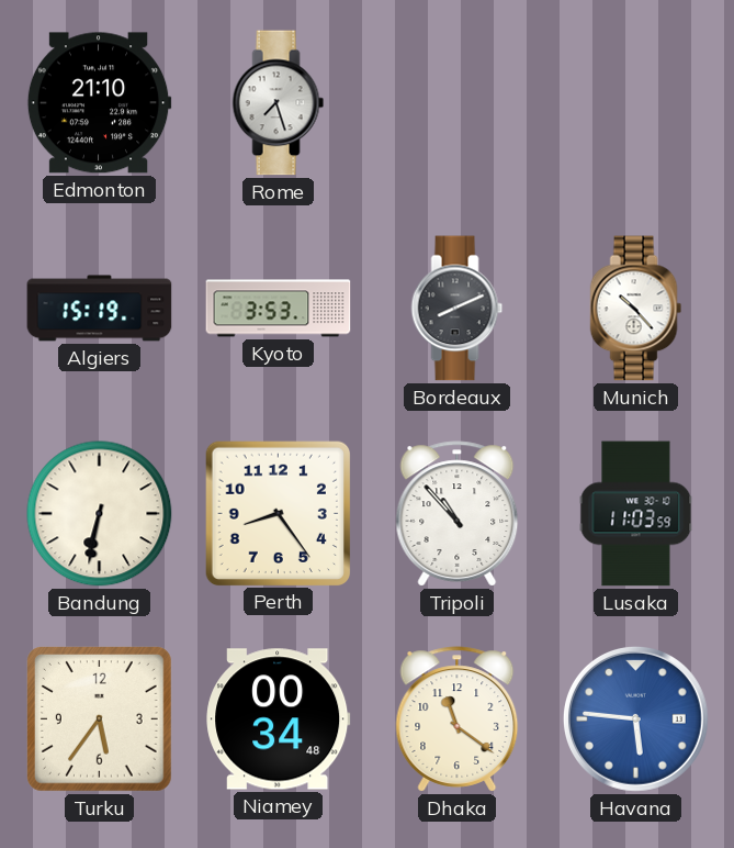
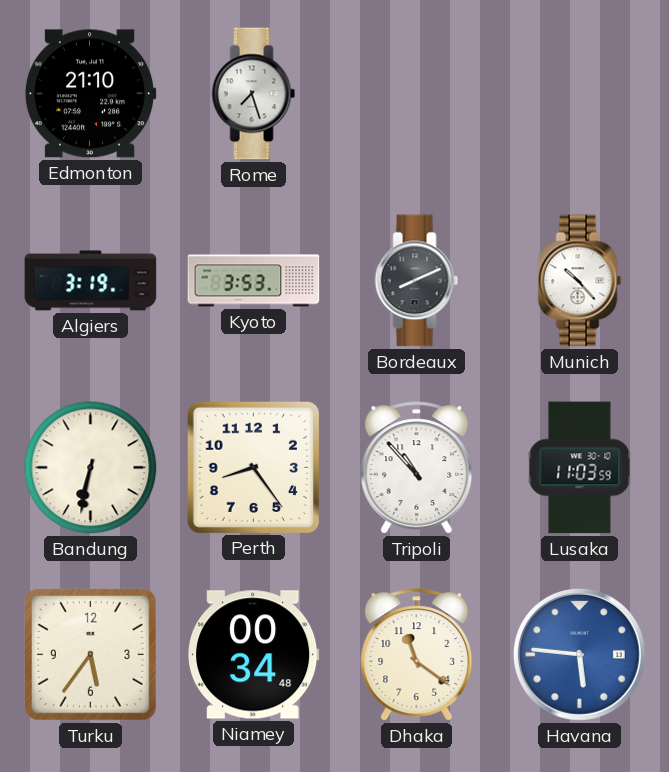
Algiers: 15:19 -> 3:19 (91, 281)
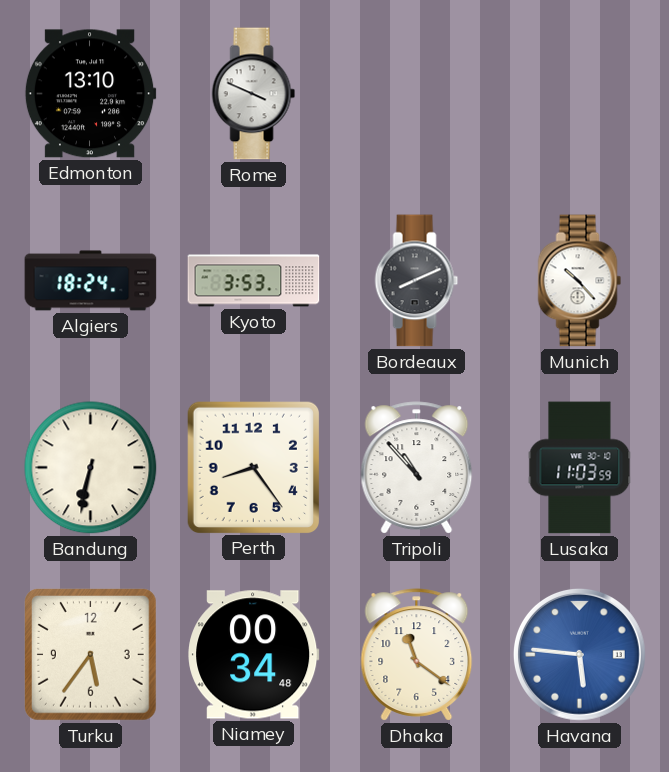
Edmonton: 21:10 -> 13:10 (90, 94)
Rome: 7:27 -> 3:49 (254, 94)
Algiers: 3:19 -> 18:24 (91, 281)
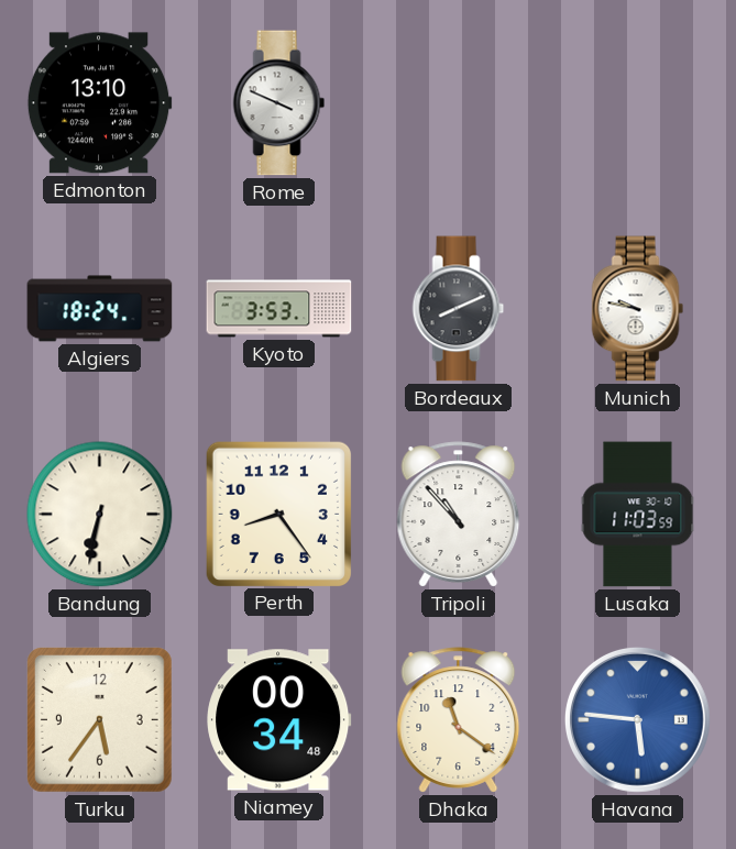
Munich: 10:23 -> 9:47 (638, 309)
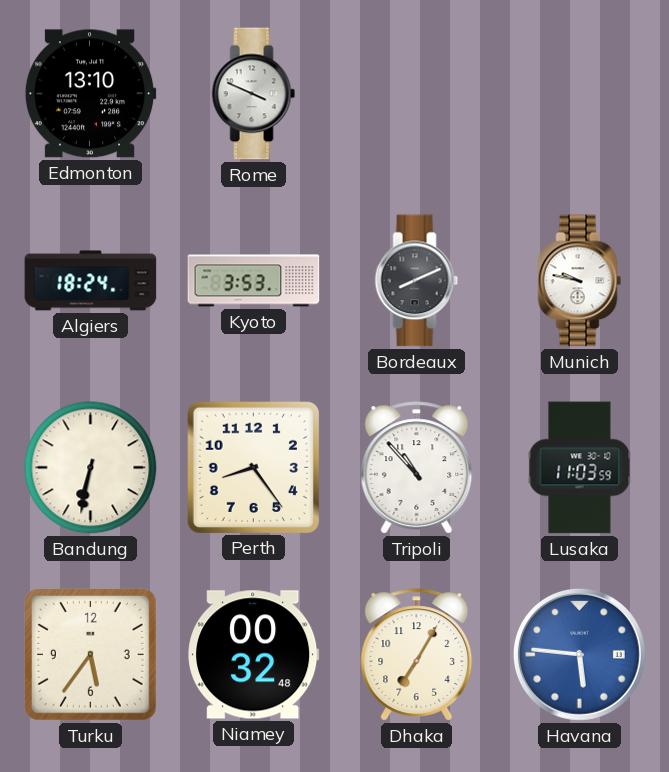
Niamey: 00:34 -> 00:32 (254, 655)
Dhaka: 11:21 -> 7:05 (417, 655)
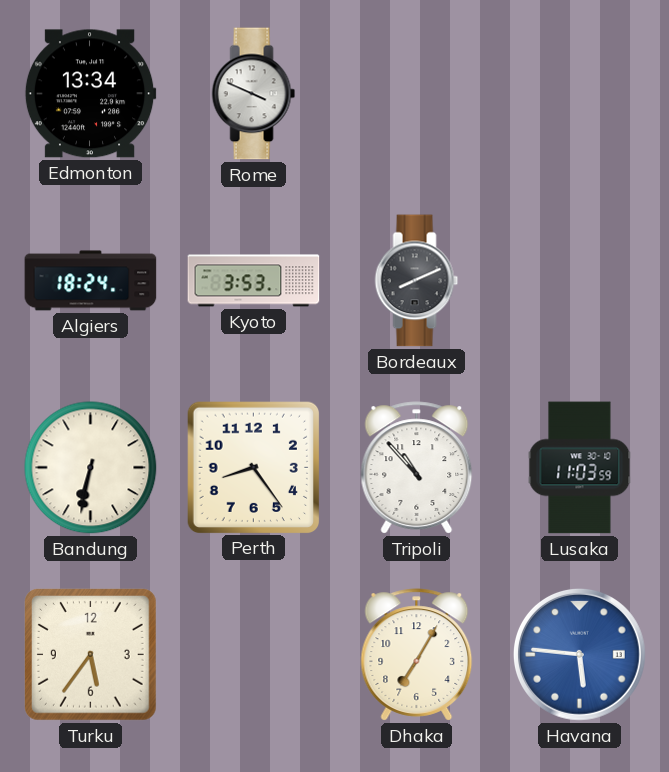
Edmonton: 13:10 -> 13:34 (90, 94)
Munich: 9:47 -> none (580, 281)
Niamey: 00:32 -> none (254, 655)
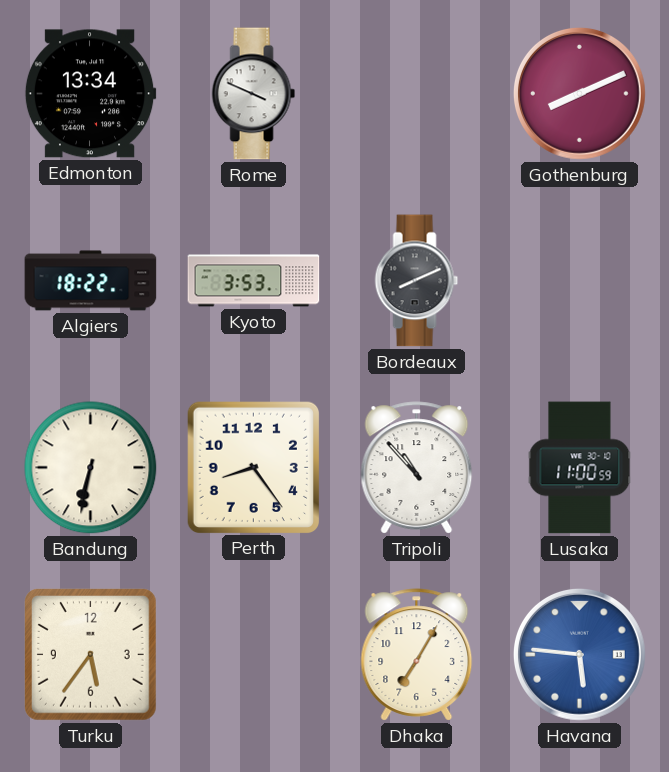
Gothenburg: none -> 8:11 (580, 94)
Algiers: 18:24 -> 18:22 (91, 281)
Lusaka: 11:03 -> 11:00 (580, 468)
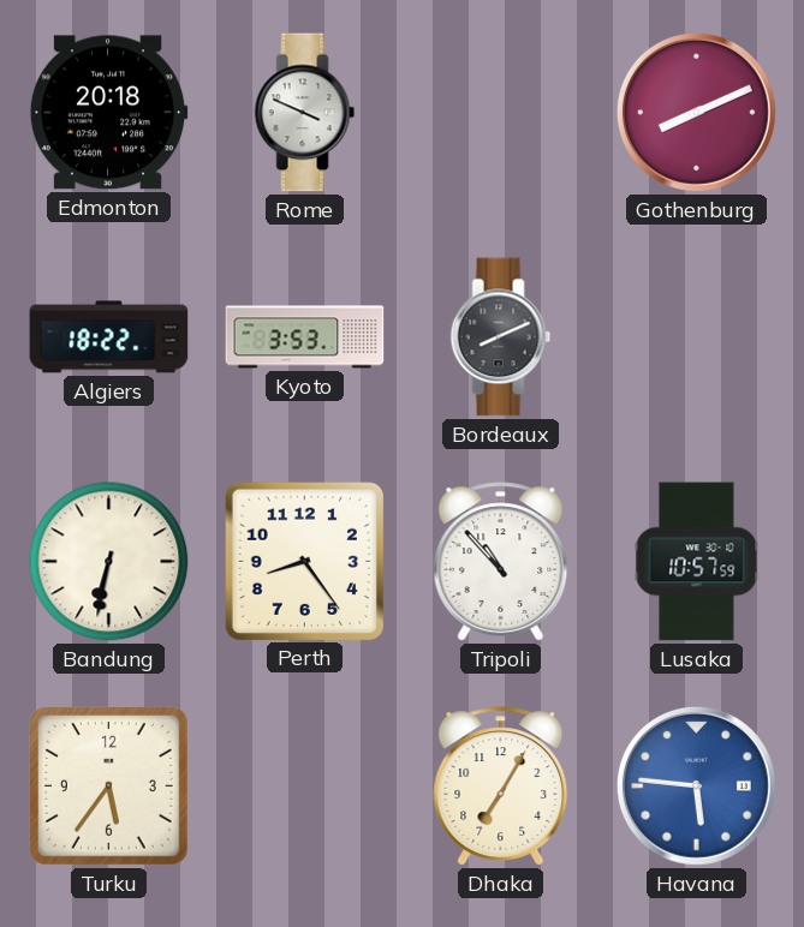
Edmonton: 13:34 -> 20:18 (108, 113)
Lusaka: 11:00 -> 10:57 (697, 562)
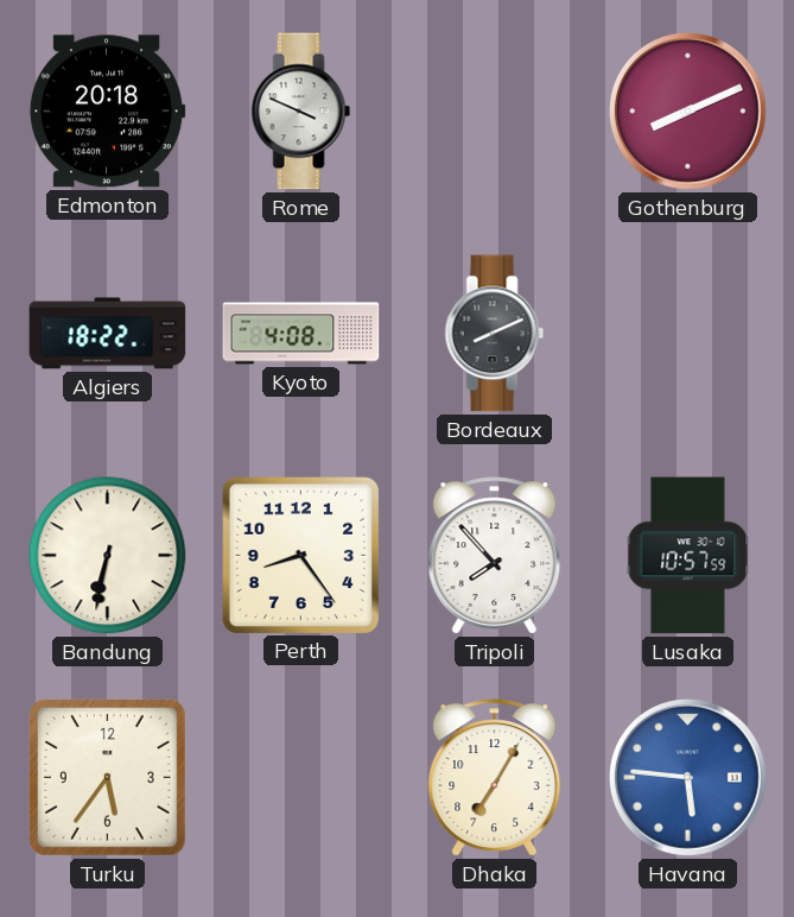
Kyoto: 3:53 -> 4:08 (301, 334)
Tripoli: 10:53 -> 7:53 (495, 556)
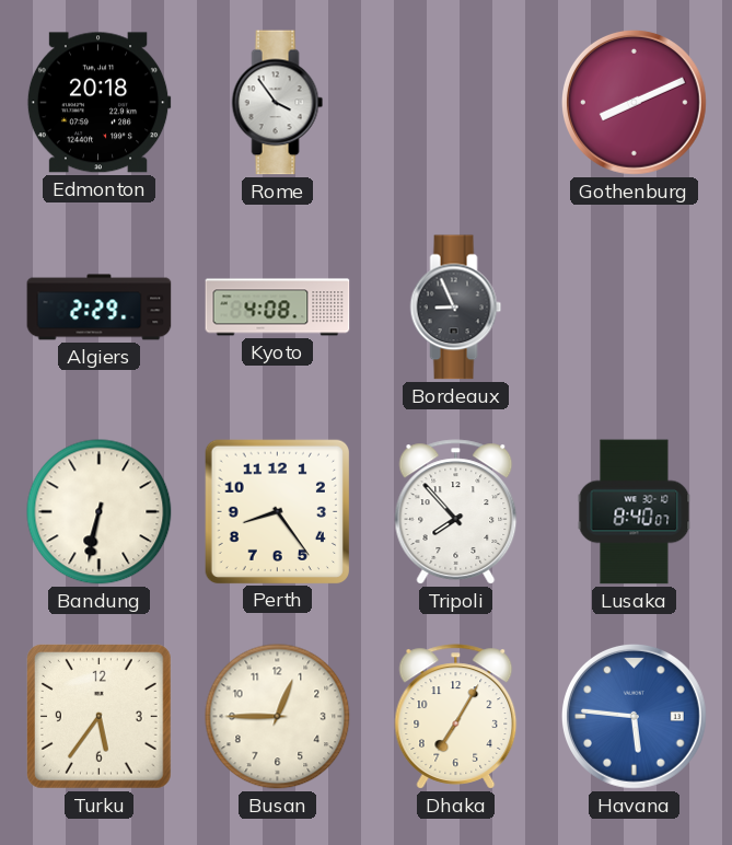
Rome: 3:49 -> 3:54 (278, 103)
Algiers: 18:22 -> 2:29 (100, 308)
Bordeaux: 8:11 -> 8:56 (456, 308)
Lusaka: 10:57 -> 8:40 (635, 512)
Busan: none -> 12:45 (278, 717)
